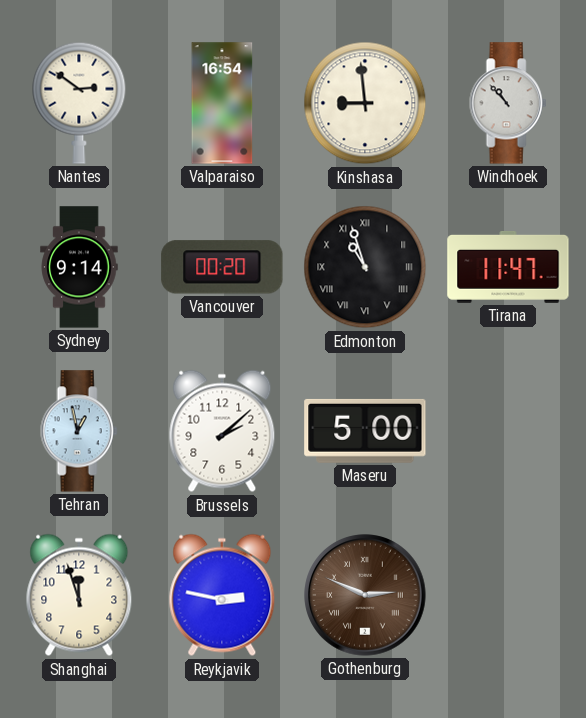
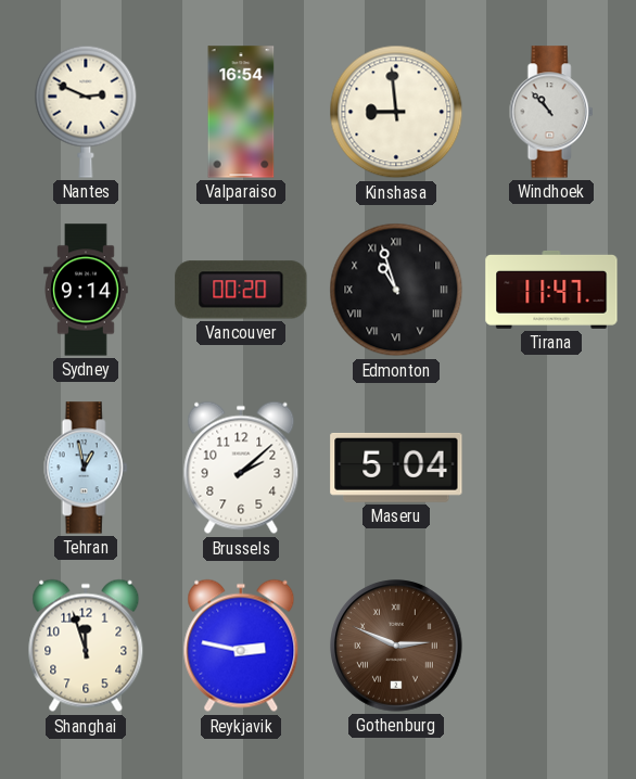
Nantes: 2:51 -> 2:49 (86, 112)
Maseru: 5:00 -> 5:04 (396, 468)
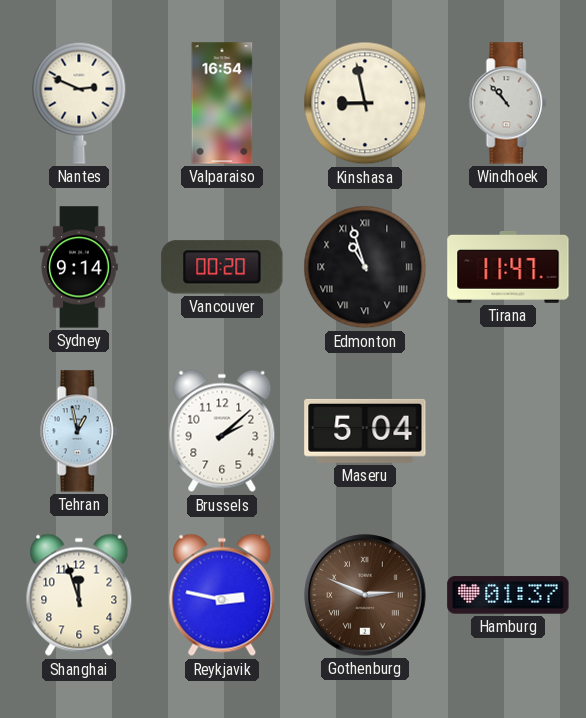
Kinshasa: 8:59 -> 8:58 (365, 103)
Hamburg: none -> 01:37 (508, 595)
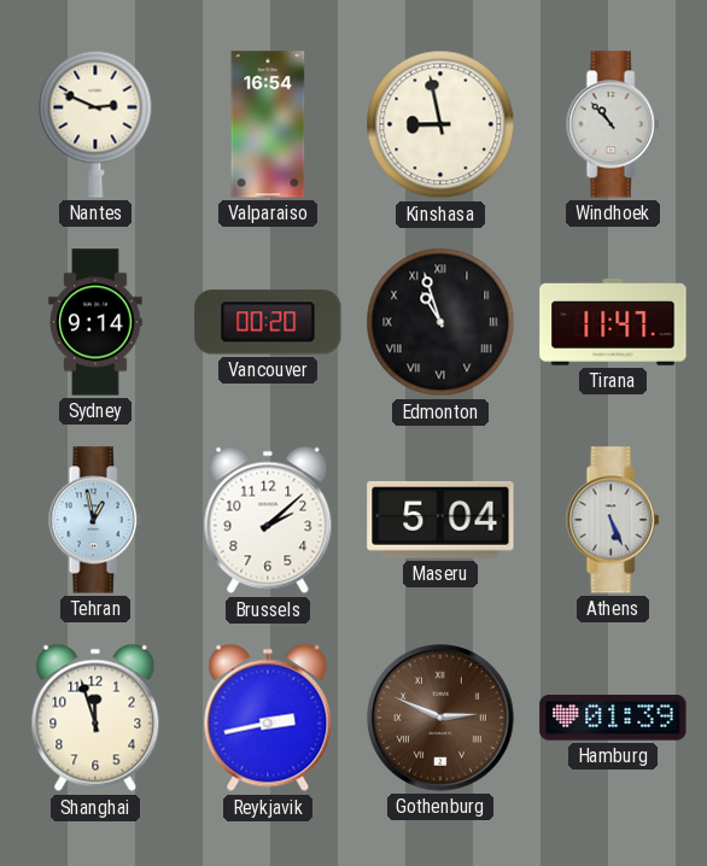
Athens: none -> 5:26 (613, 520)
Reykjavik: 2:47 -> 2:43 (268, 718)
Hamburg: 01:37 -> 01:39 (613, 718)
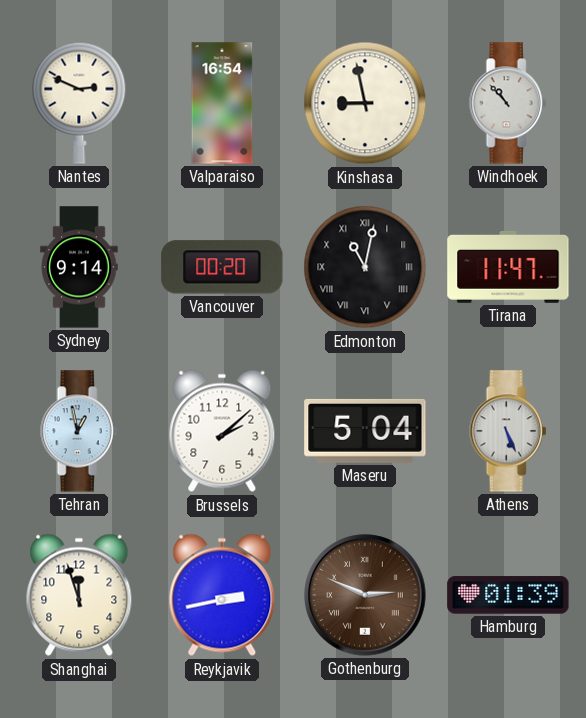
Edmonton: 10:57 -> 11:02 (365, 267)
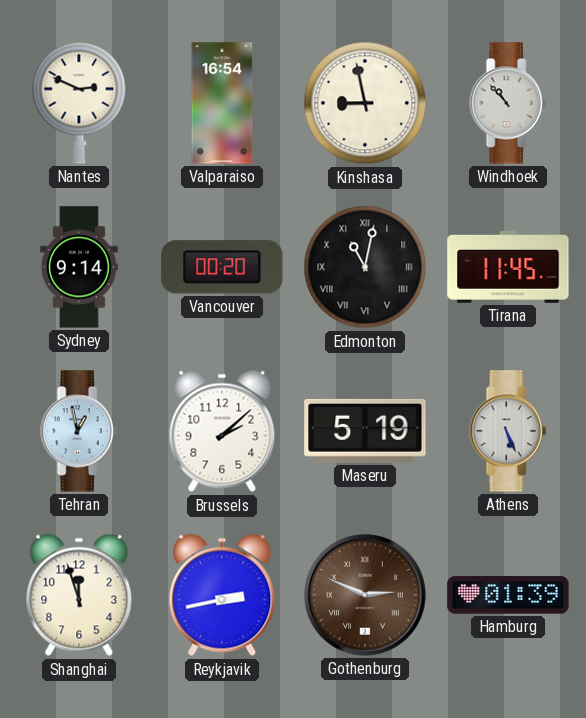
Tirana: 11:47 -> 11:45 (508, 268)
Maseru: 5:04 -> 5:19 (365, 431)
